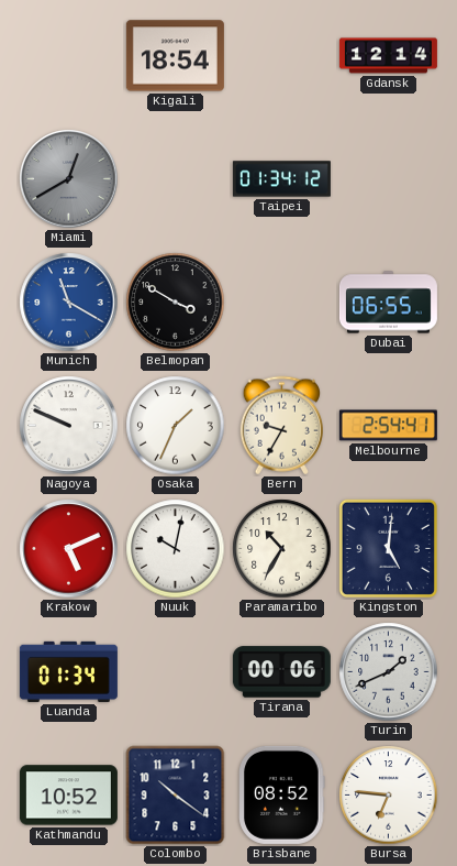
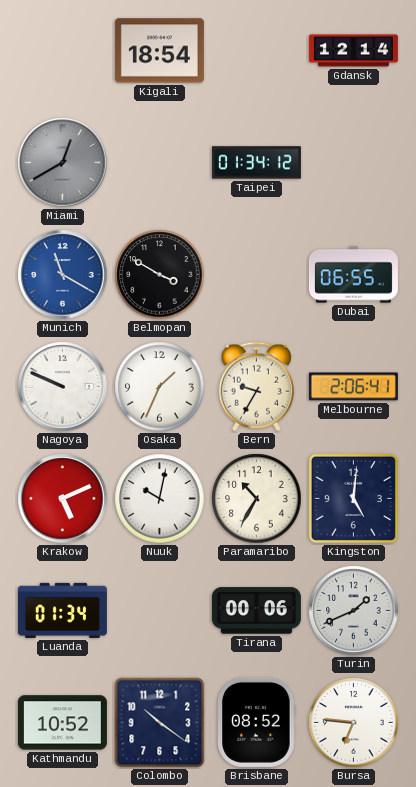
Melbourne: 2:54 -> 2:06 (353, 387)
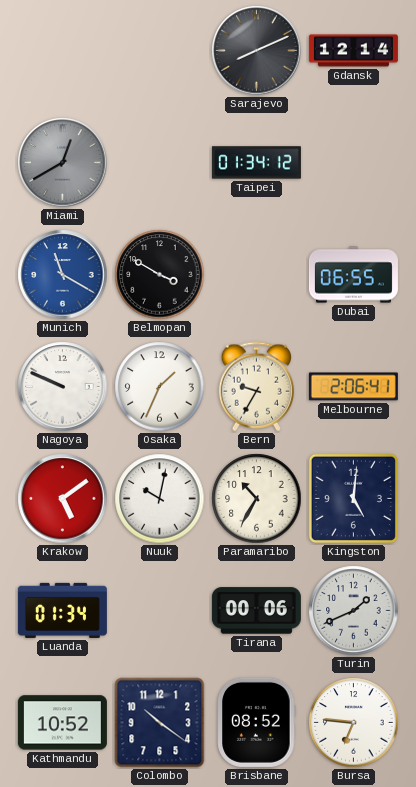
Kigali: 18:54 -> none (159, 51)
Sarajevo: none -> 8:11 (257, 51)
Krakow: 5:11 -> 5:09 (63, 499)
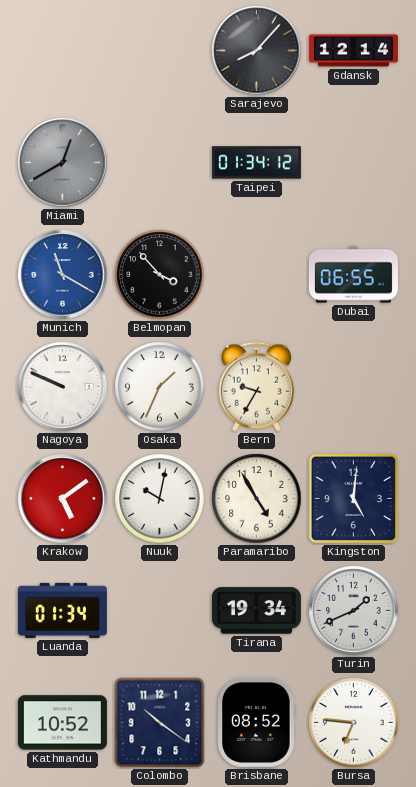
Sarajevo: 8:11 -> 8:07 (257, 51)
Belmopan: 3:50 -> 3:53 (160, 275)
Melbourne: 2:06 -> none (353, 387)
Paramaribo: 10:35 -> 4:55 (257, 499)
Tirana: 00:06 -> 19:34 (256, 611)
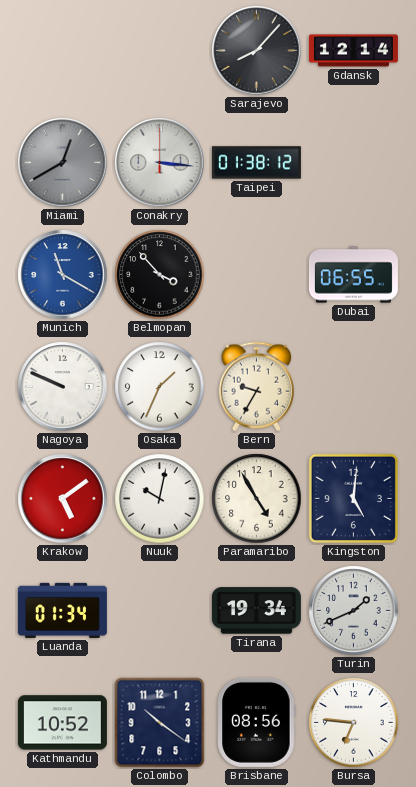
Conakry: none -> 3:16 (160, 163)
Taipei: 01:34 -> 01:38 (256, 163)
Brisbane: 08:52 -> 08:56 (257, 722)
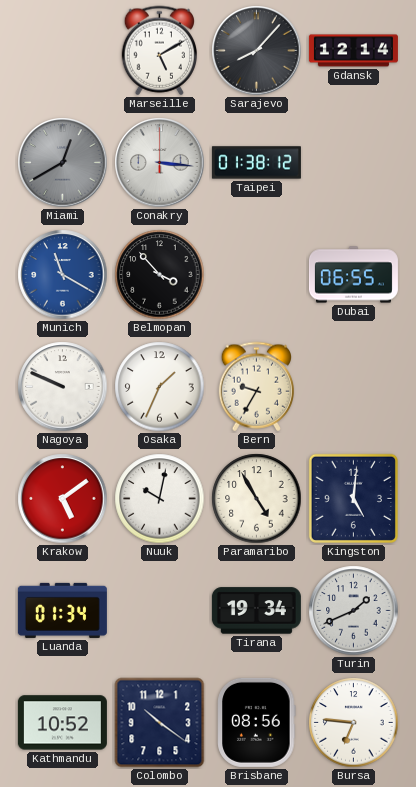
Marseille: none -> 5:10 (159, 51)
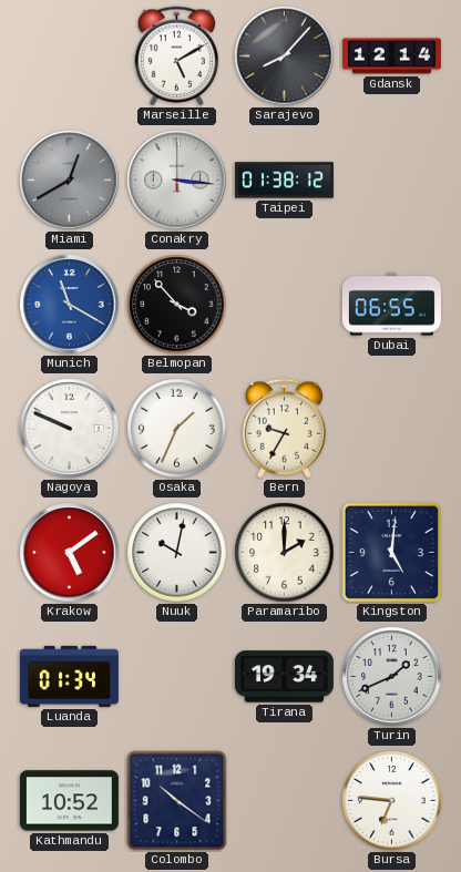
Paramaribo: 4:55 -> 2:00 (285, 553)
Brisbane: 08:56 -> none (257, 722)
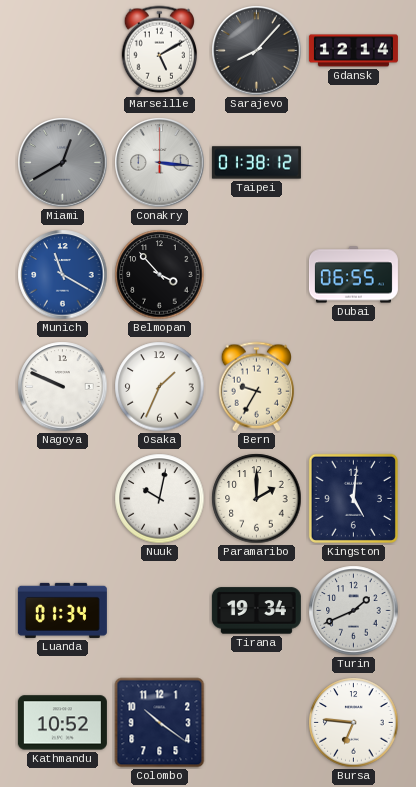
Krakow: 5:09 -> none (70, 553)
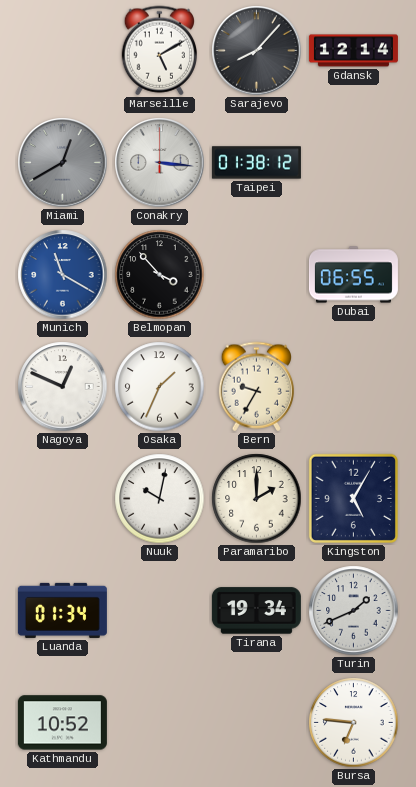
Nagoya: 9:49 -> 12:49 (63, 387)
Kingston: 5:01 -> 5:05 (353, 498)
Colombo: 10:21 -> none (160, 723)
